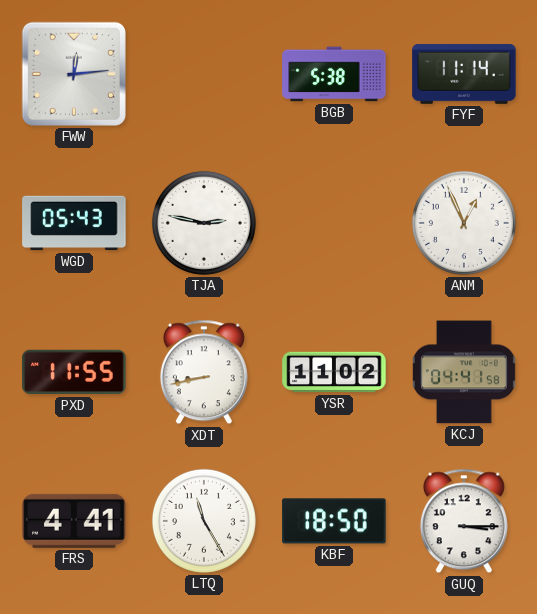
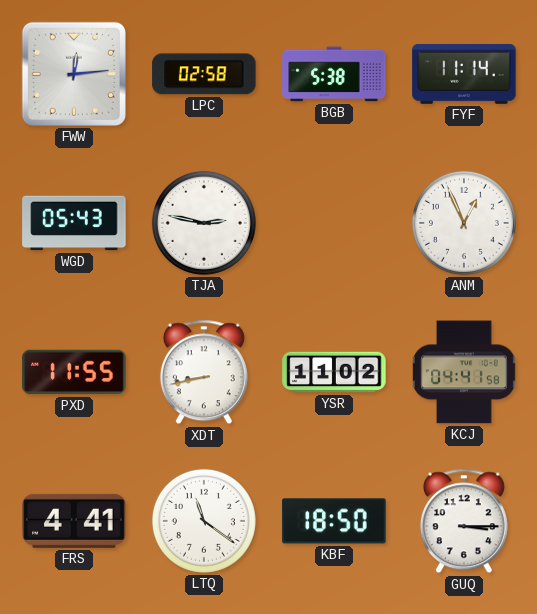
LPC: none -> 02:58 (204, 74)
LTQ: 11:25 -> 11:21 (204, 521)
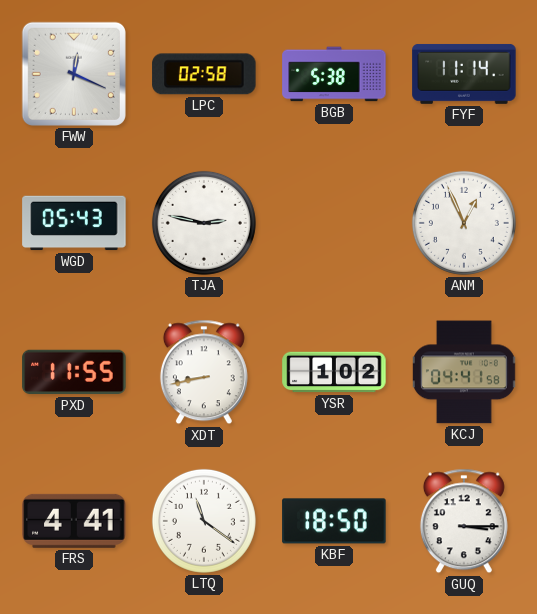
FWW: 12:14 -> 12:19 (74, 74)
YSR: 11:02 -> 1:02 (334, 372)
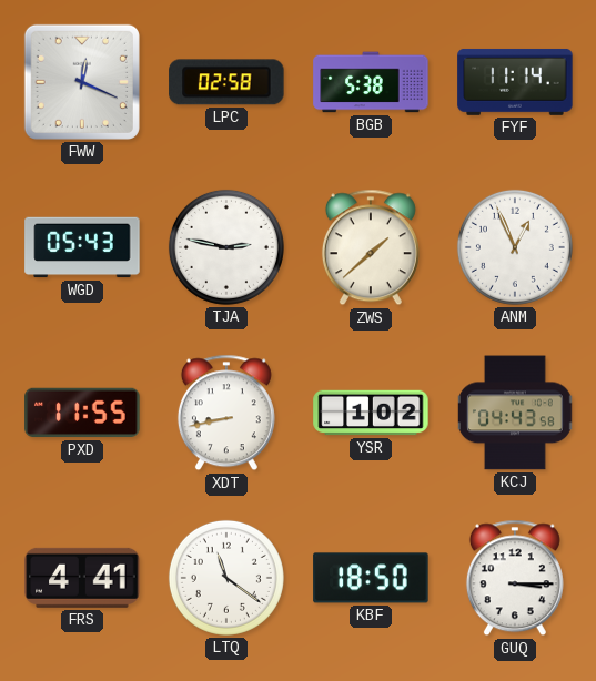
ZWS: none -> 1:38 (371, 247)
KCJ: 04:41 -> 04:43 (515, 413)
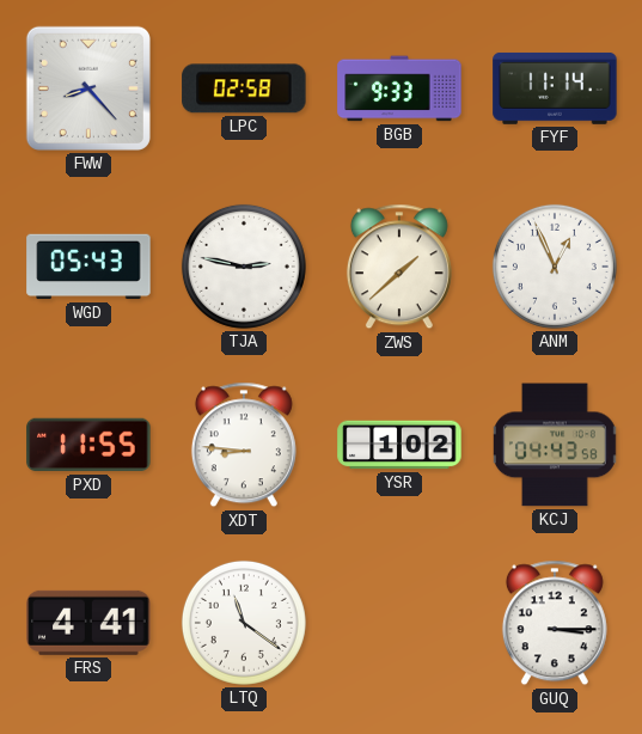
FWW: 12:19 -> 8:23 (88, 88)
BGB: 5:38 -> 9:33 (399, 88)
XDT: 8:43 -> 8:46 (244, 445)
KBF: 18:50 -> none (371, 578)
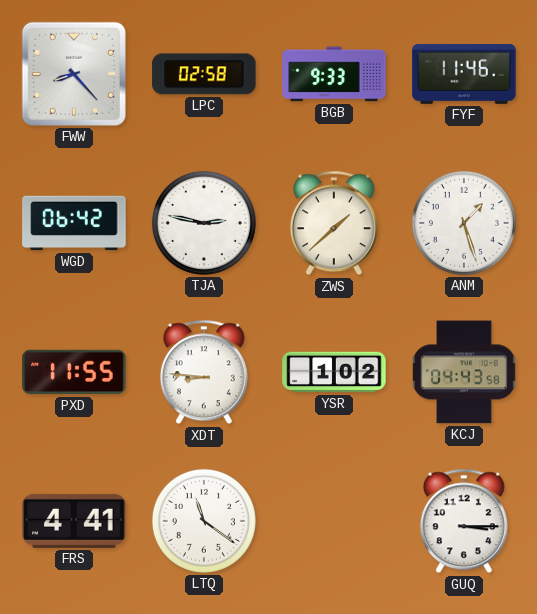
FYF: 11:14 -> 11:46 (464, 74)
WGD: 05:43 -> 06:42 (74, 223)
ANM: 12:56 -> 1:27 (464, 223)
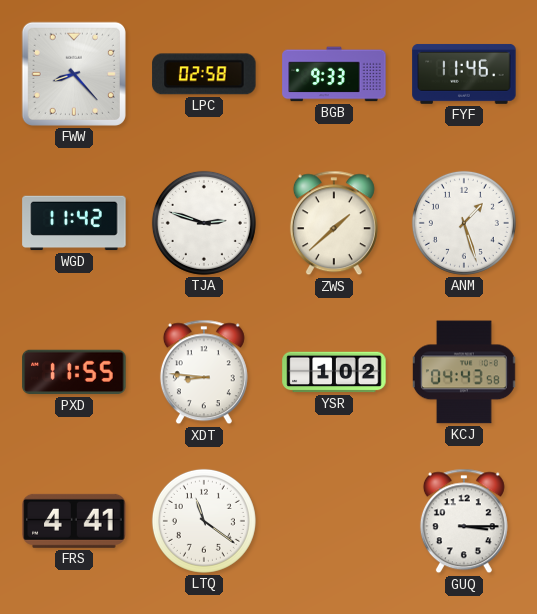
WGD: 06:42 -> 11:42 (74, 223)
TJA: 2:47 -> 2:48 (204, 223)
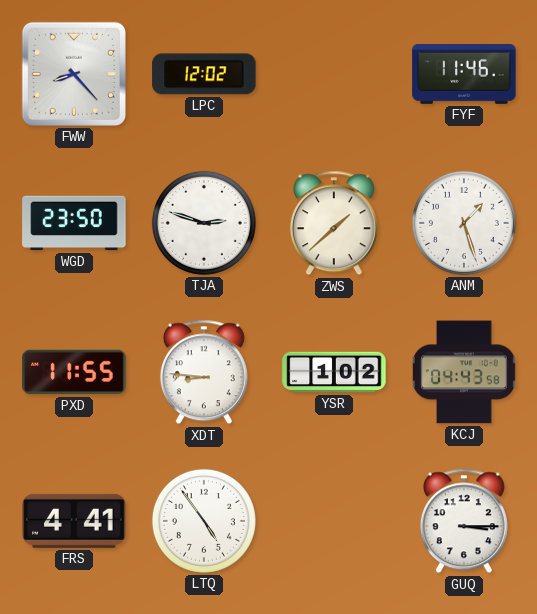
LPC: 02:58 -> 12:02 (204, 74)
BGB: 9:33 -> none (334, 74)
WGD: 11:42 -> 23:50 (74, 223)
LTQ: 11:21 -> 4:54 (204, 521)
